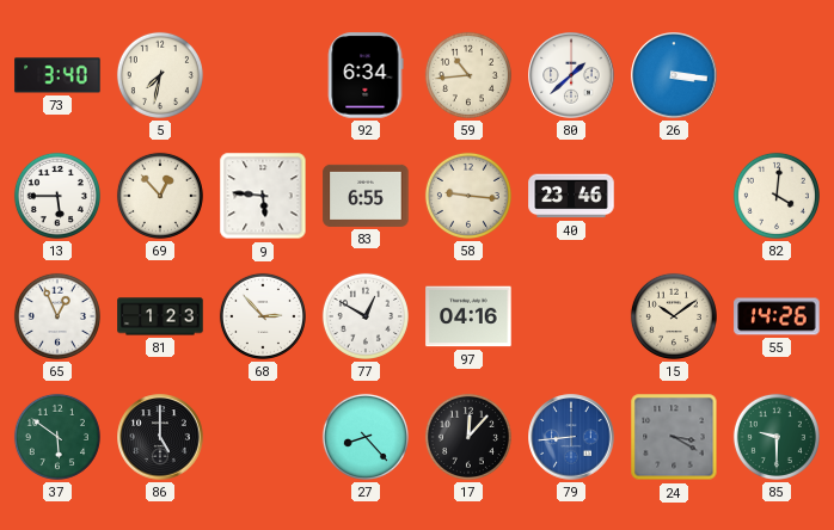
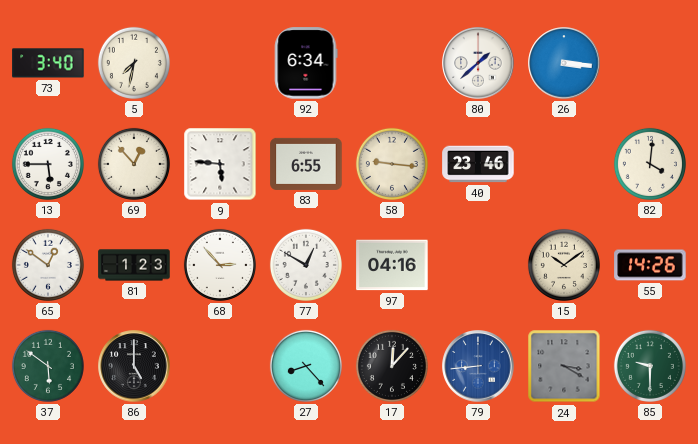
59: 10:44 -> none (468, 75)
65: 12:56 -> 12:51 (48, 265)
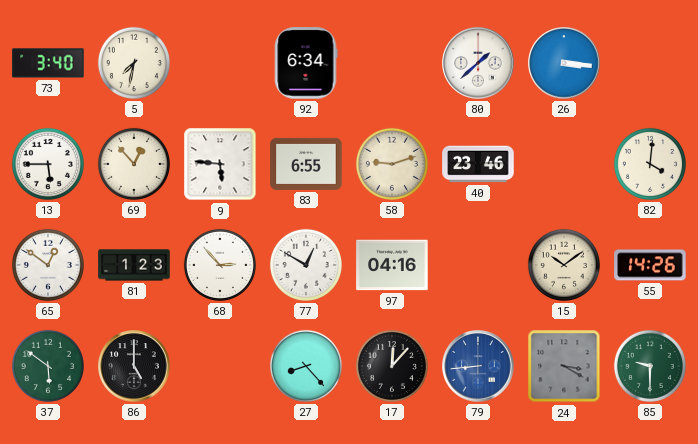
58: 9:16 -> 9:12 (392, 164)
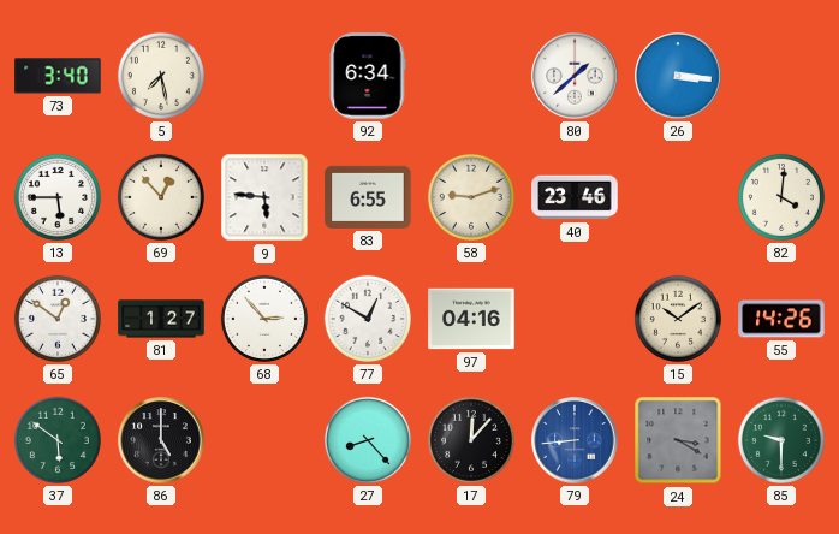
5: 7:32 -> 7:28 (161, 76)
81: 1:23 -> 1:27 (161, 319)
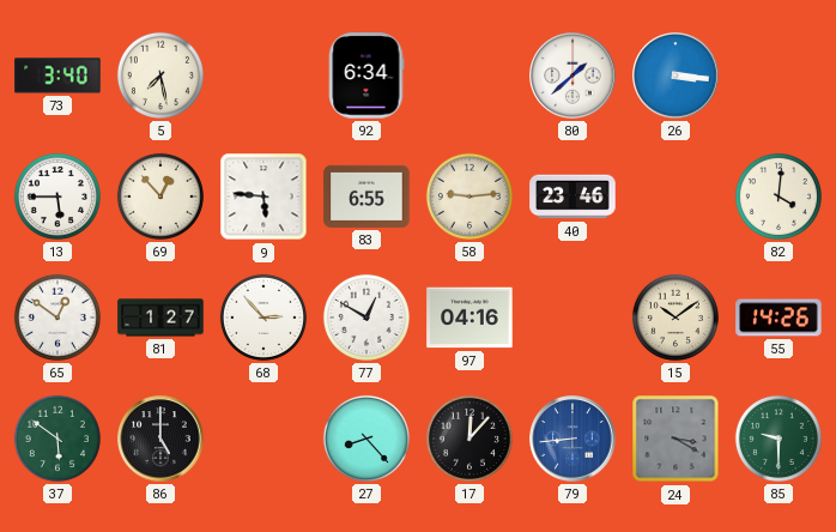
58: 9:12 -> 9:14 (470, 197)
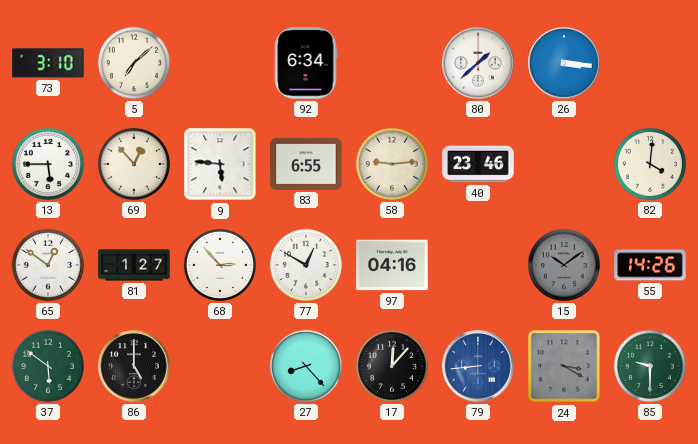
73: 3:40 -> 3:10 (48, 63)
5: 7:28 -> 7:08 (134, 63)
15 dial: cream -> grey (564, 265)
